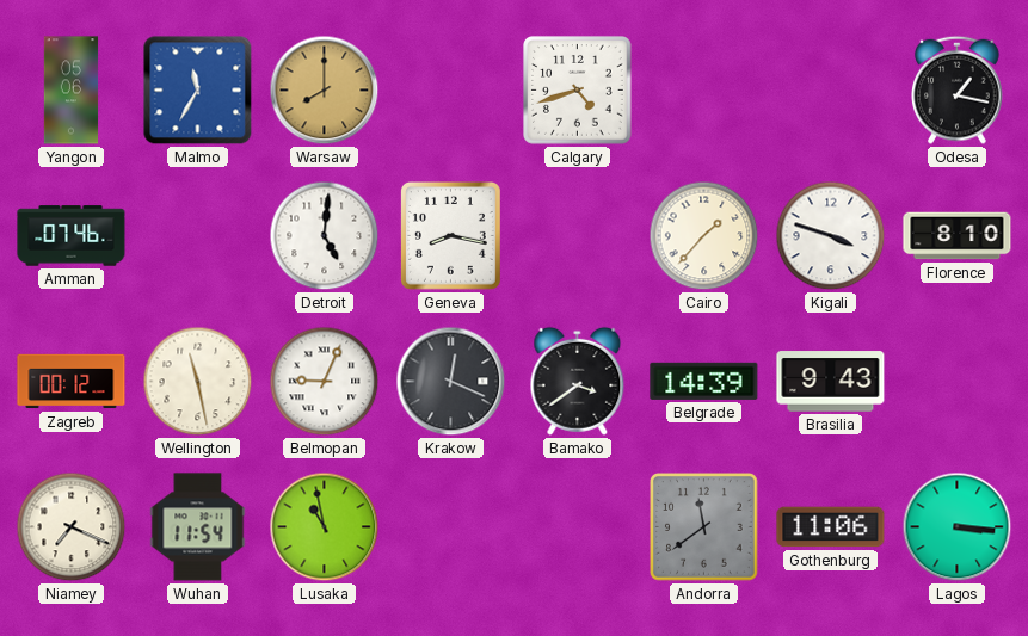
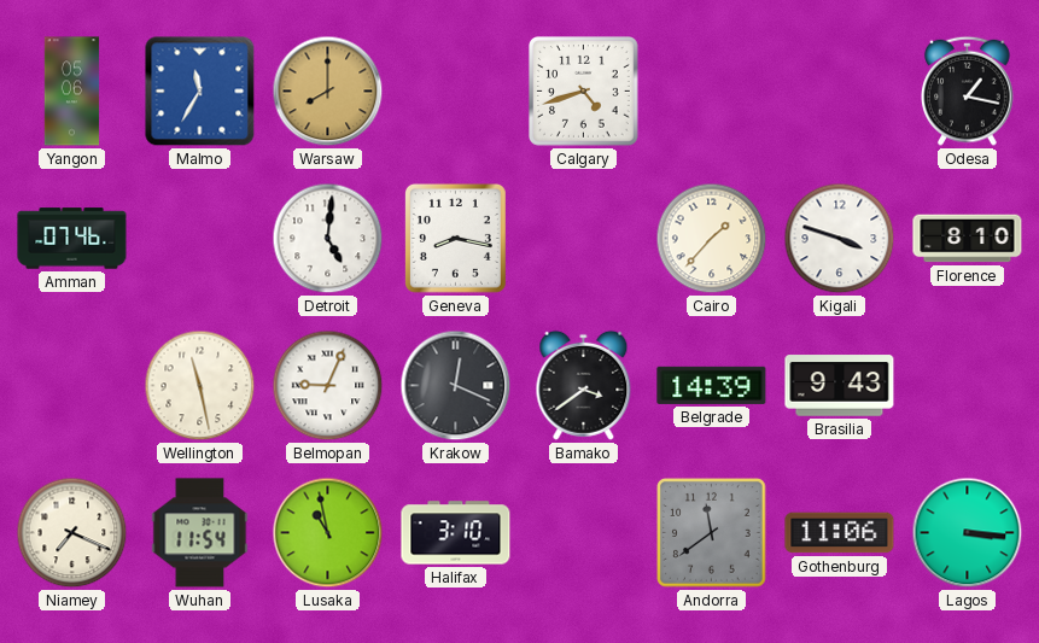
Zagreb: 00:12 -> none (72, 382)
Halifax: none -> 3:10 (456, 533)
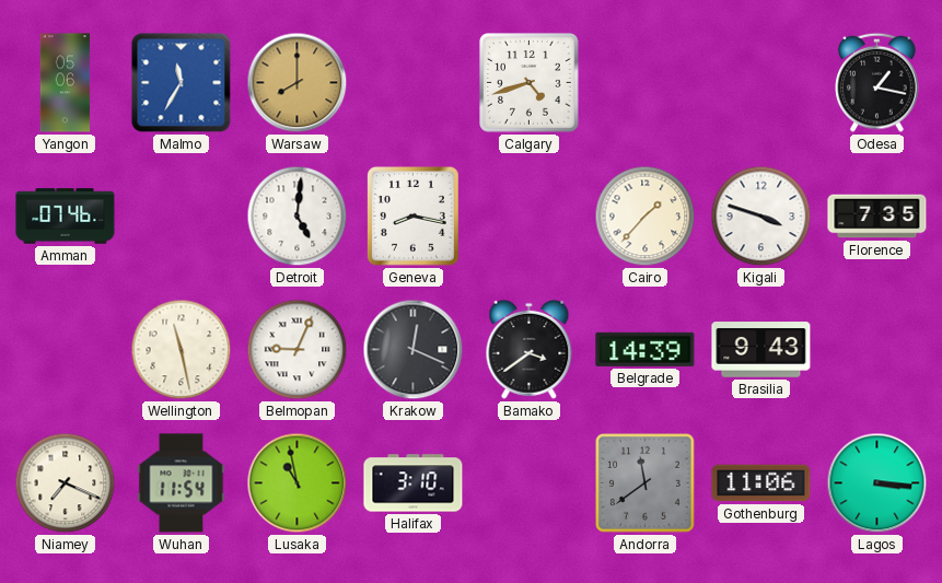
Florence: 8:10 -> 7:35 (877, 217)
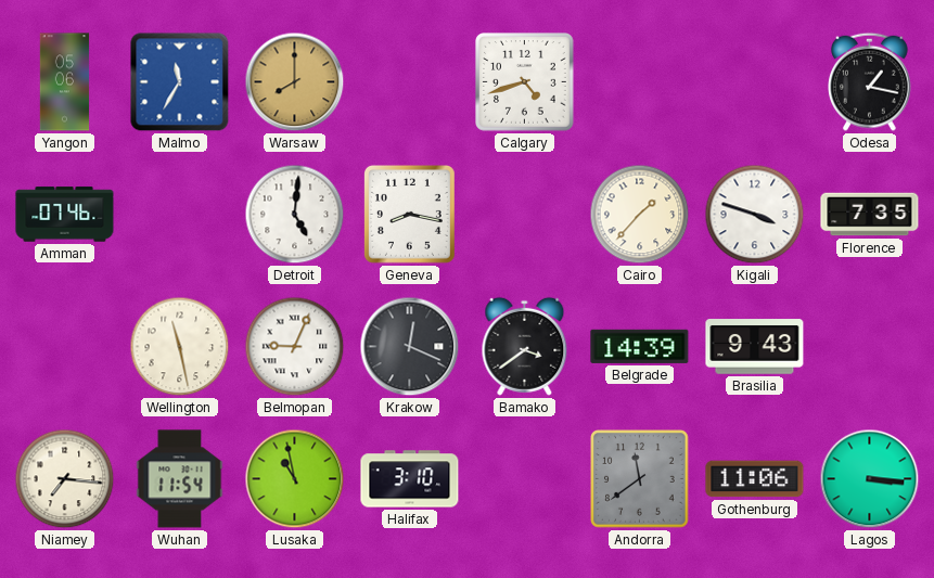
Niamey: 7:19 -> 7:16 (65, 479)
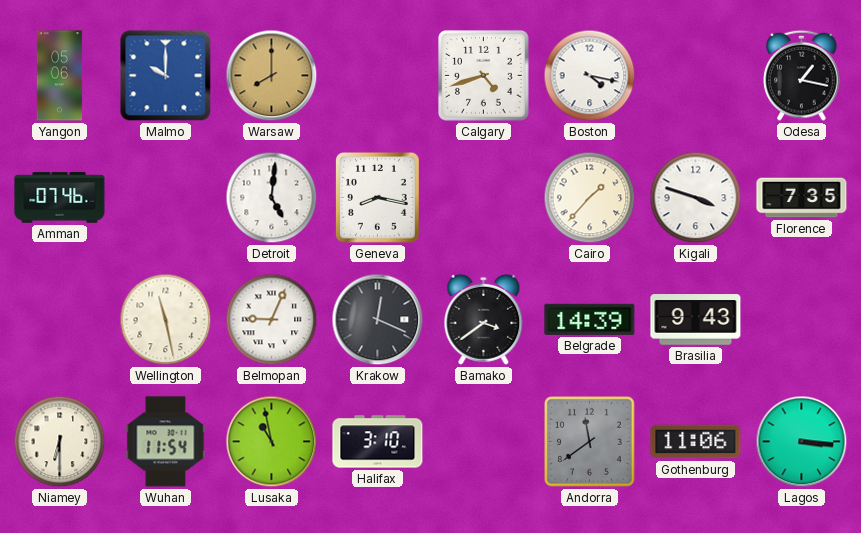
Malmo: 11:35 -> 10:00 (166, 76)
Boston: none -> 4:17 (590, 76)
Niamey: 7:16 -> 6:30 (60, 442)
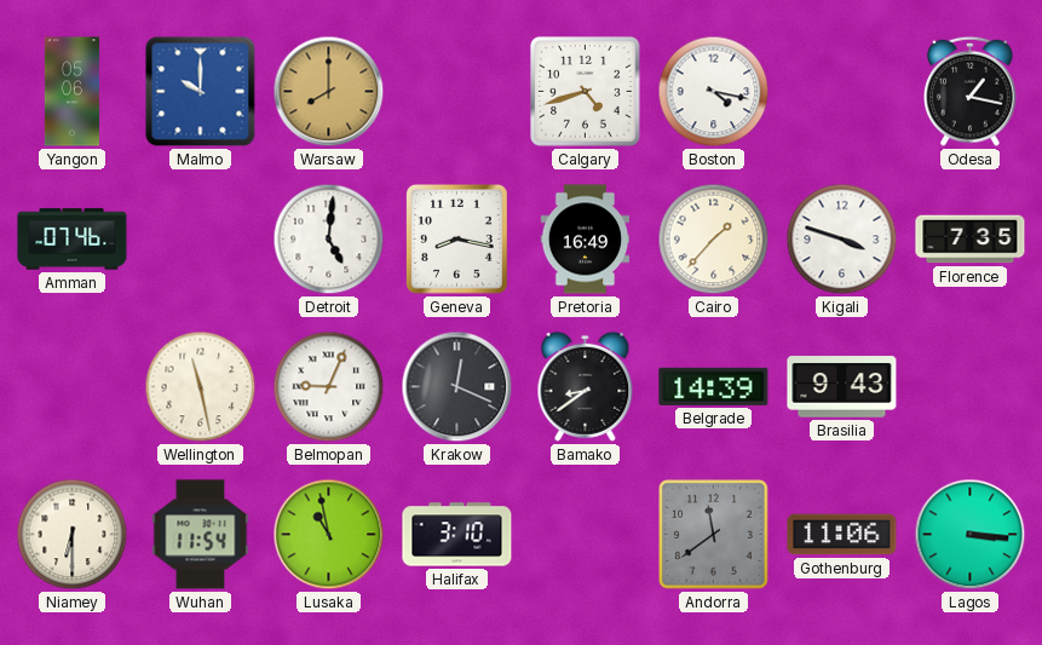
Pretoria: none -> 16:49 (586, 240)
Bamako: 3:39 -> 8:39 (586, 386)
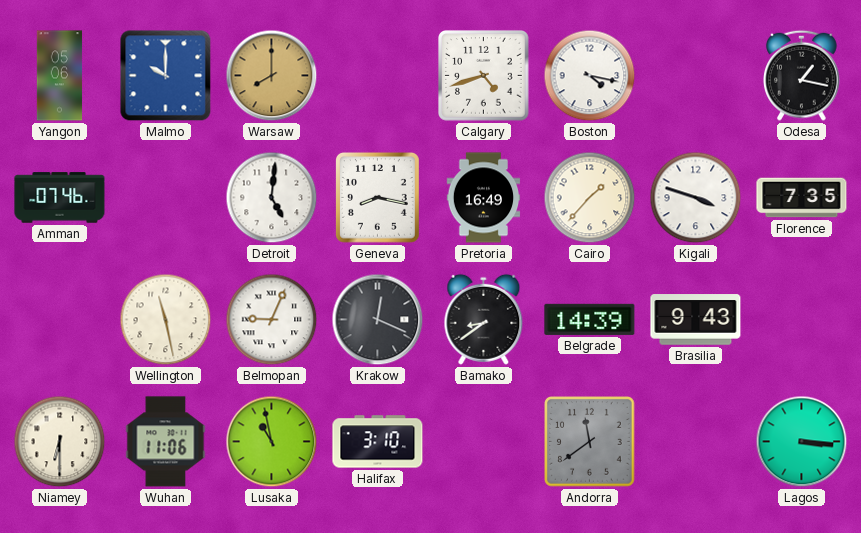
Wuhan: 11:54 -> 11:06 (166, 442)
Gothenburg: 11:06 -> none (842, 535)
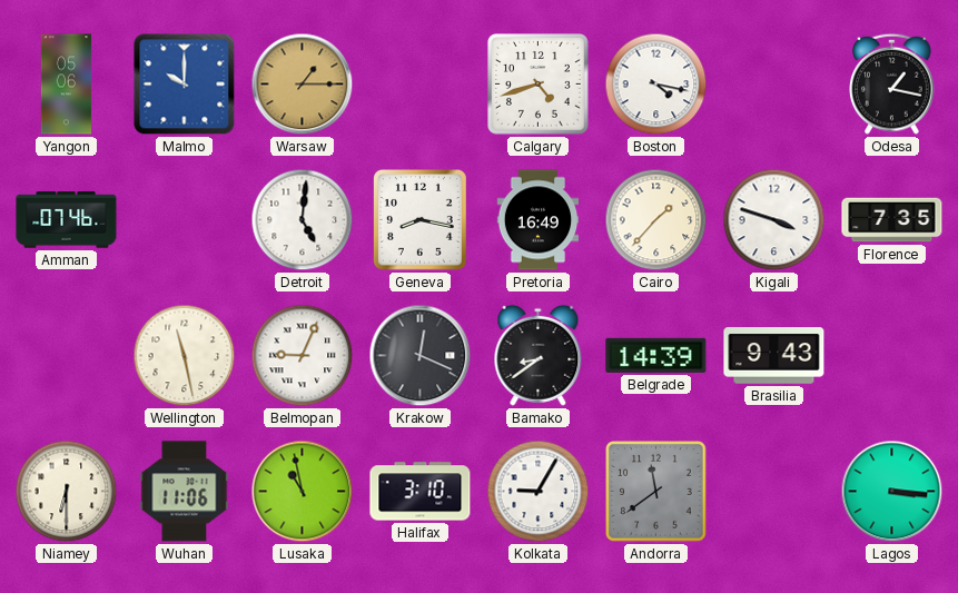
Warsaw: 8:00 -> 1:15 (303, 85)
Kolkata: none -> 9:05 (539, 492)
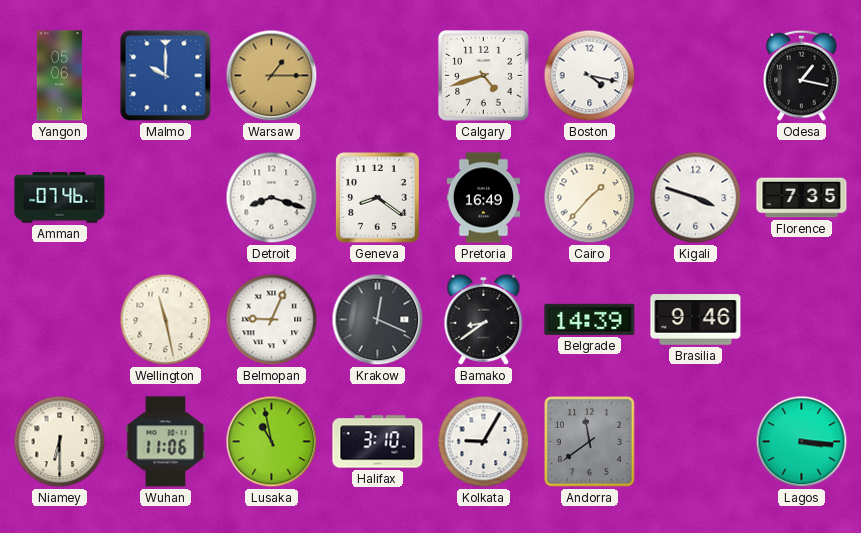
Detroit: 5:01 -> 8:18 (272, 198)
Geneva: 8:17 -> 8:21 (377, 197)
Brasilia: 9:43 -> 9:46 (696, 320)
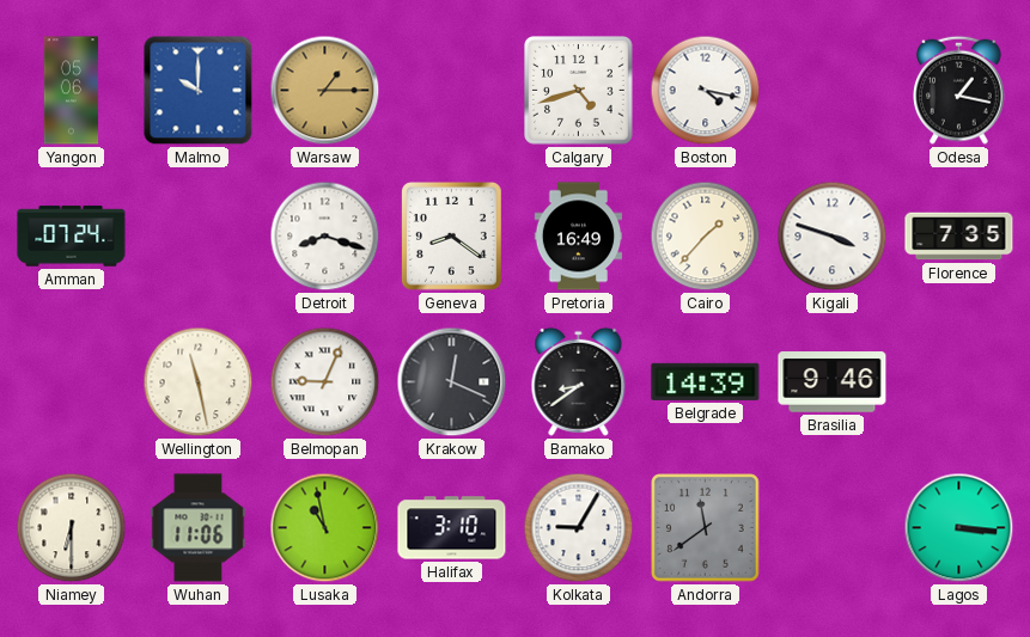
Amman: 07:46 -> 07:24 (72, 237)
